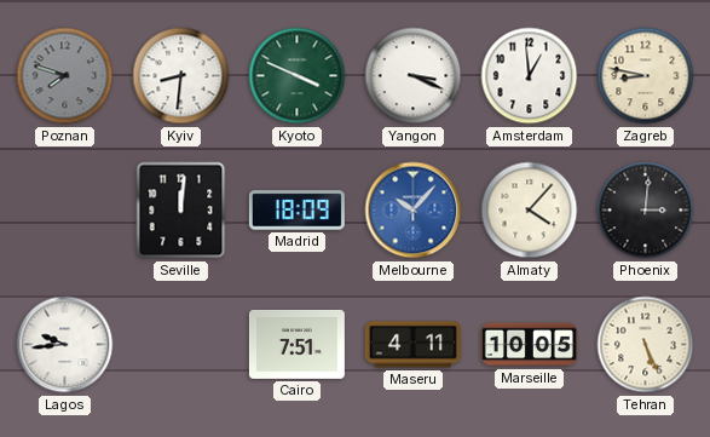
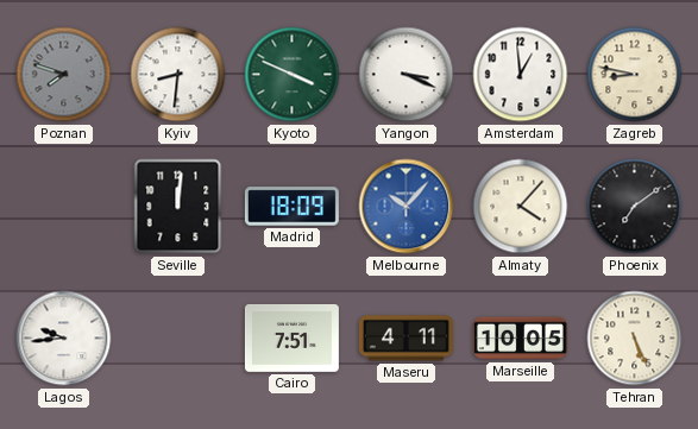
Phoenix: 3:01 -> 7:09 (635, 207)
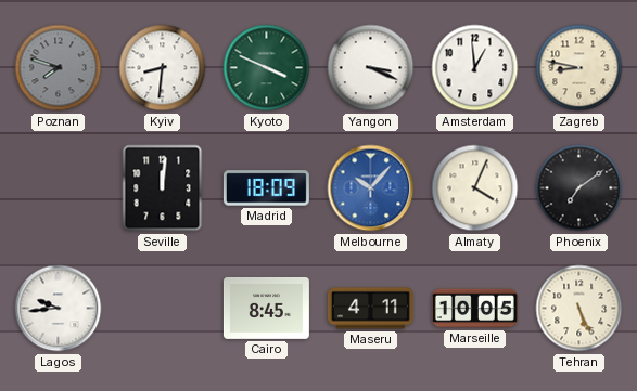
Almaty: 4:07 -> 4:04 (475, 188)
Cairo: 7:51 -> 8:45 (266, 308)
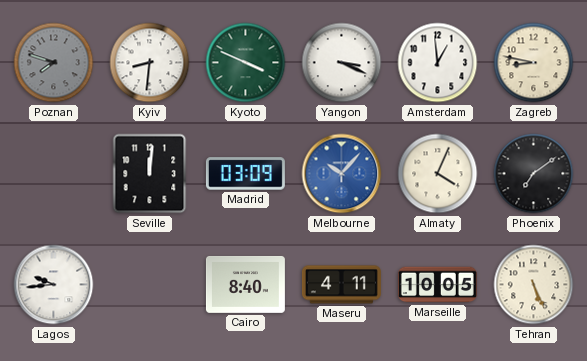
Madrid: 18:09 -> 03:09 (245, 174)
Cairo: 8:45 -> 8:40 (245, 284)
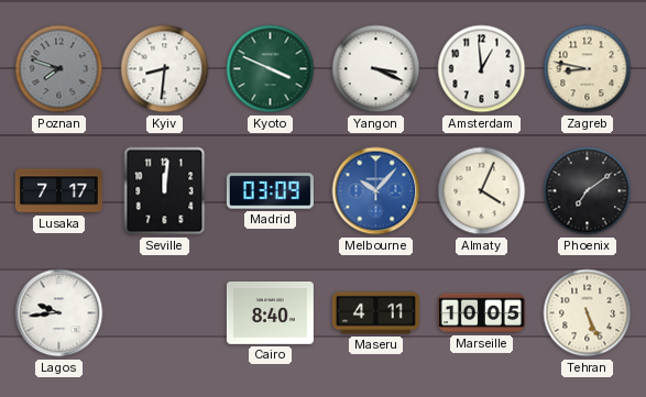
Lusaka: none -> 7:17 (58, 191)
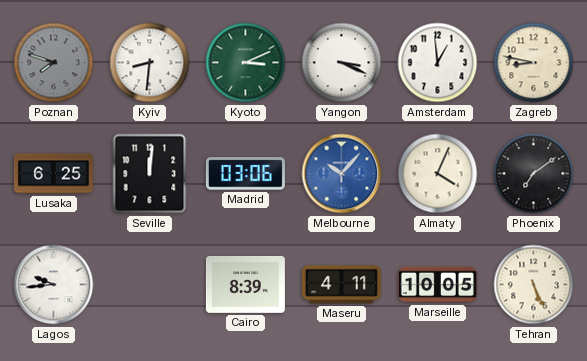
Kyoto: 3:49 -> 3:11 (246, 63)
Lusaka: 7:17 -> 6:25 (53, 174)
Madrid: 03:09 -> 03:06 (245, 174)
Cairo: 8:40 -> 8:39 (245, 284)
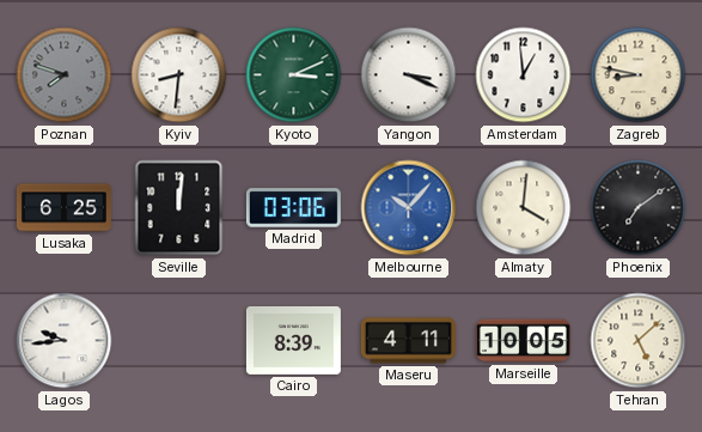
Almaty: 4:04 -> 4:01 (524, 208)
Tehran: 5:26 -> 5:08 (639, 341)
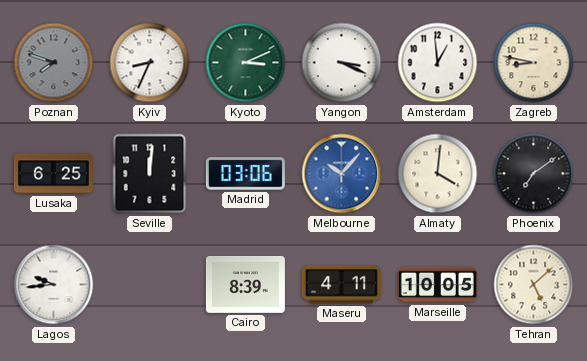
Kyiv: 8:31 -> 8:34 (150, 63)
